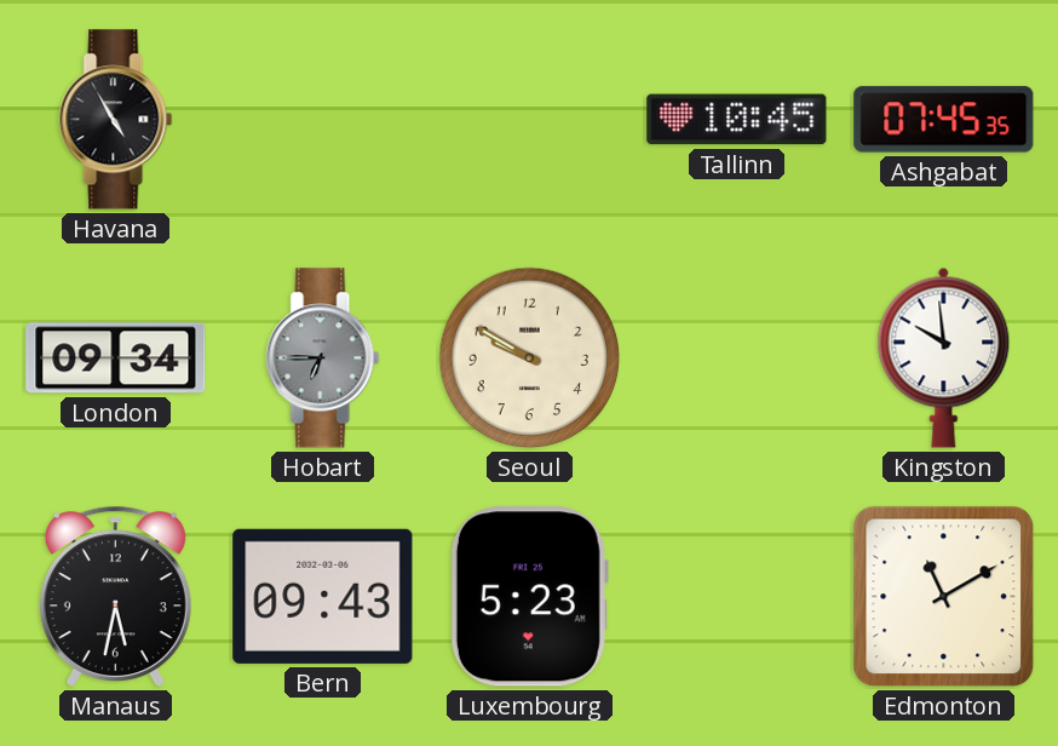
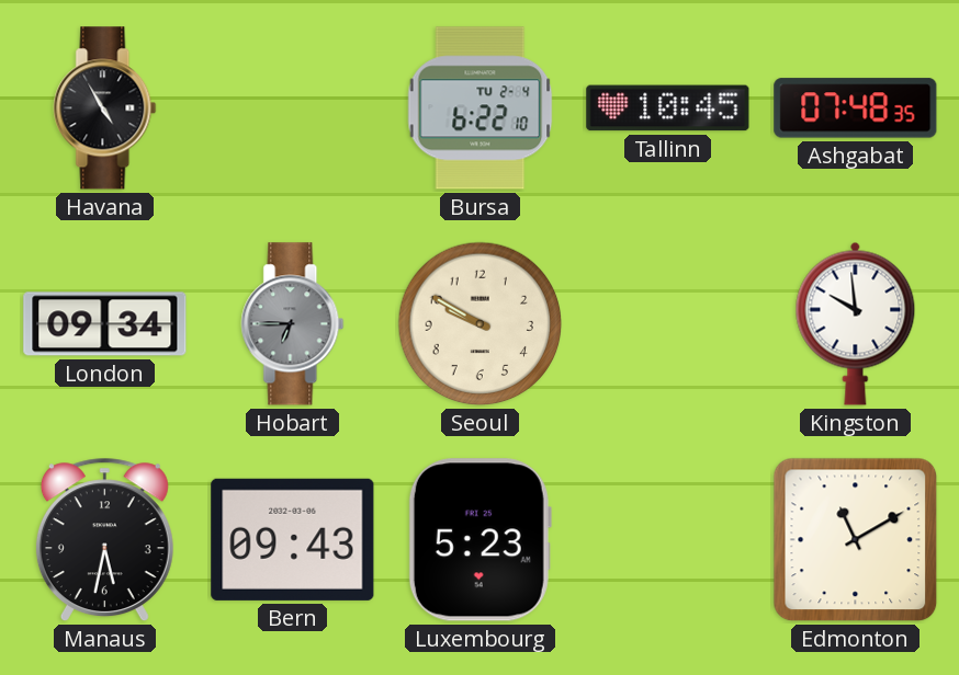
Bursa: none -> 6:22 (481, 108)
Ashgabat: 07:45 -> 07:48 (856, 108)
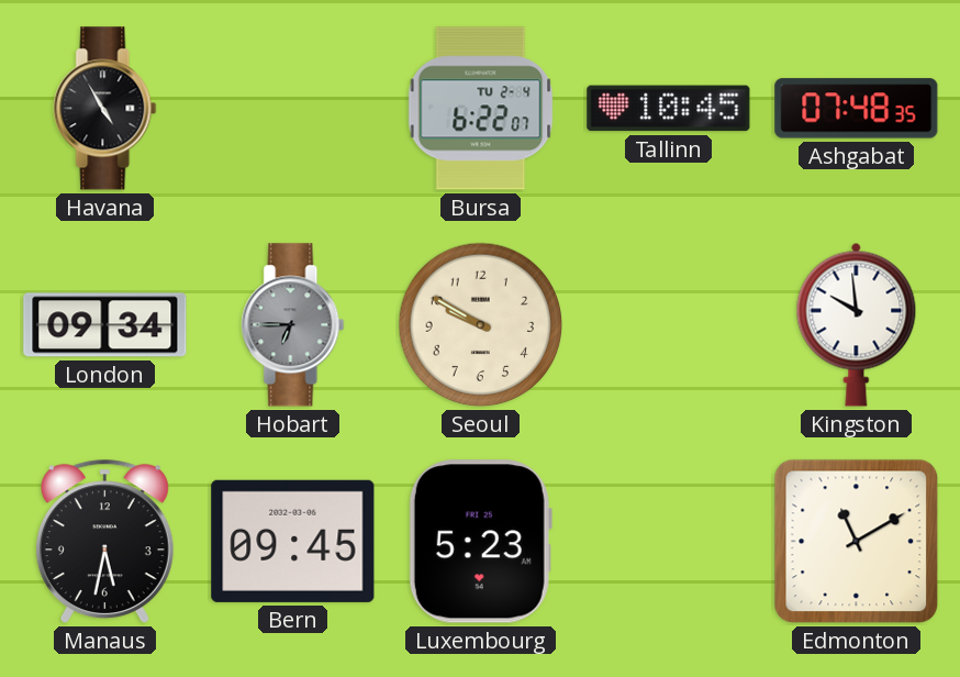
Bursa: 6:22:10 -> 6:22:07 (481, 109)
Bern: 09:43 -> 09:45 (293, 541)
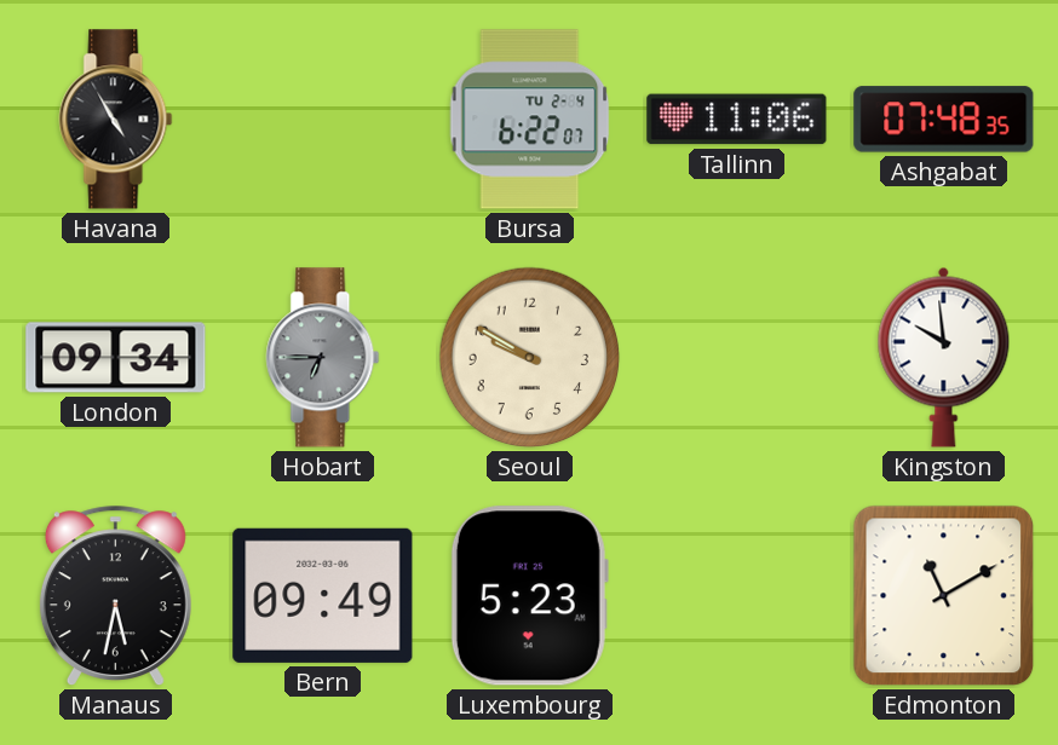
Tallinn: 10:45 -> 11:06 (737, 120)
Bern: 09:45 -> 09:49 (323, 595)
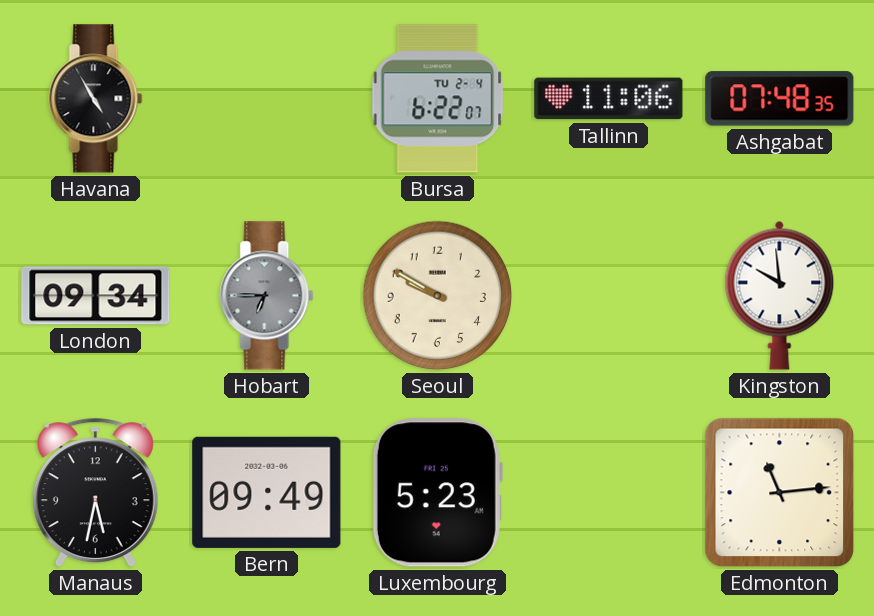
Edmonton: 11:10 -> 11:14 (780, 493)
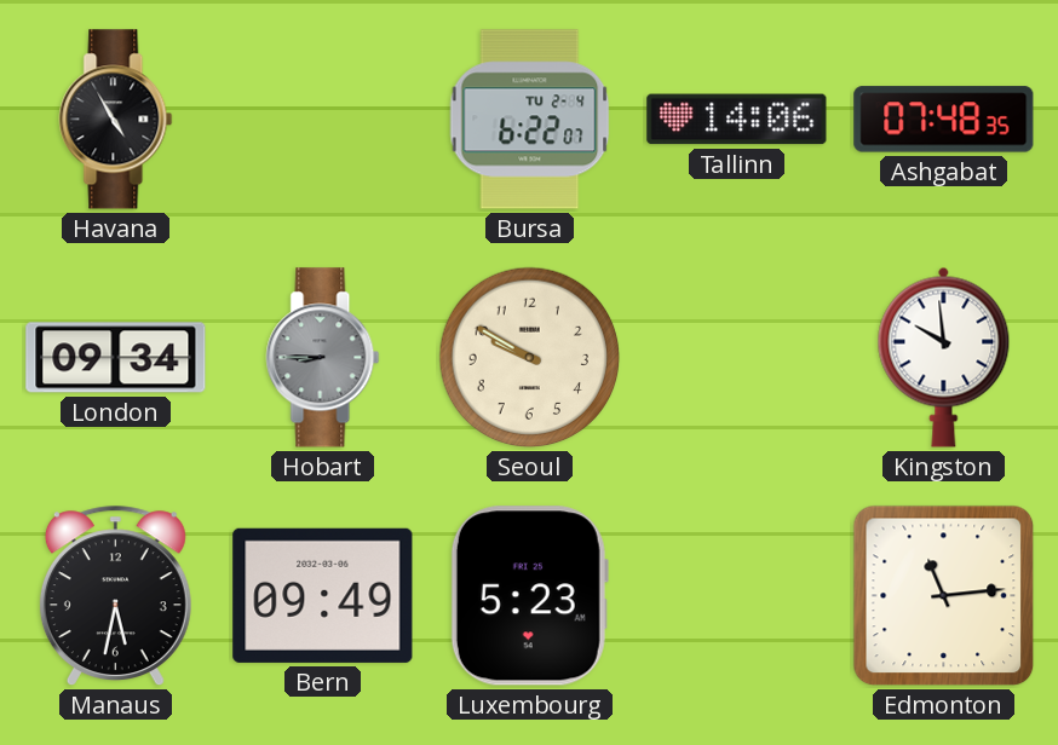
Tallinn: 11:06 -> 14:06 (737, 120)
Hobart: 6:45 -> 8:45 (323, 358)
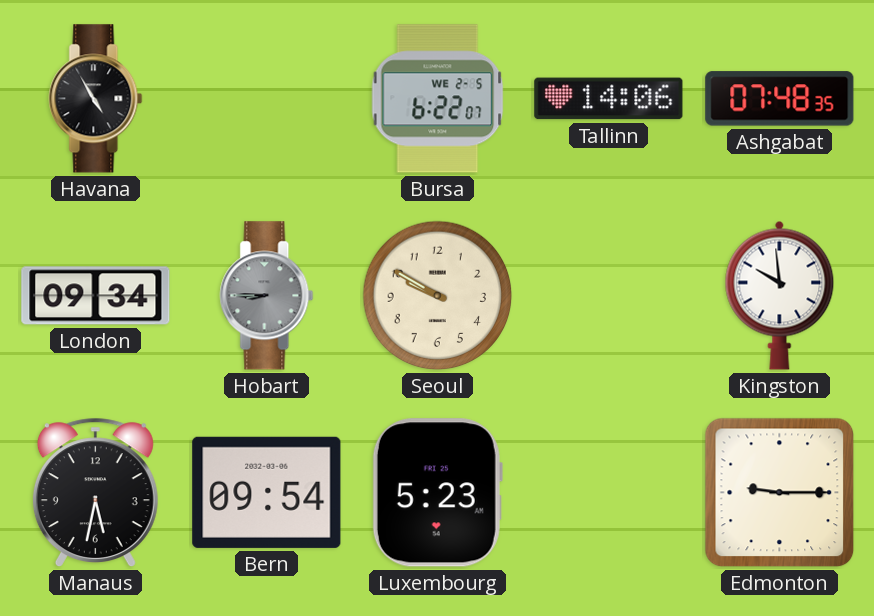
Bursa date: TU 2-4 -> WE 2-5 (438, 99)
Bern: 09:49 -> 09:54 (267, 492)
Edmonton: 11:14 -> 9:15 (780, 493)
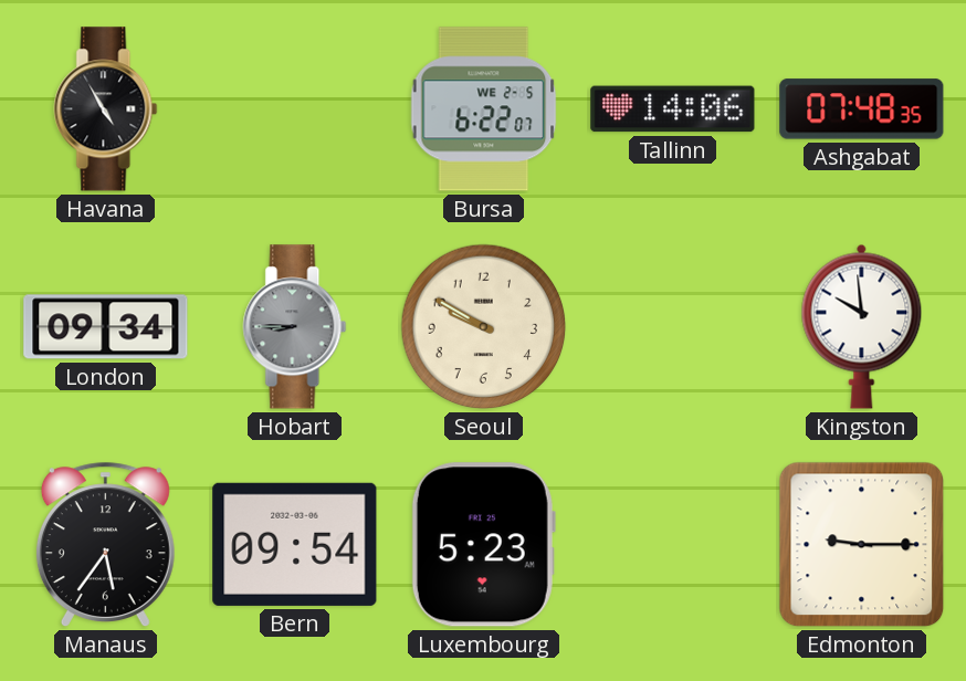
Manaus: 5:32 -> 5:36 (105, 545)
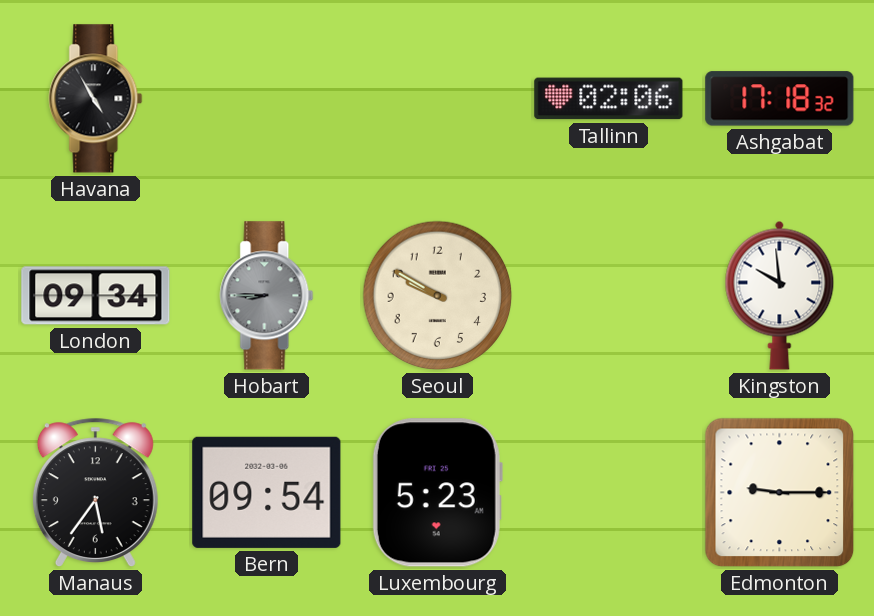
Bursa: 6:22 -> none (484, 109)
Tallinn: 14:06 -> 02:06 (609, 99)
Ashgabat: 07:48 -> 17:18 (780, 99)
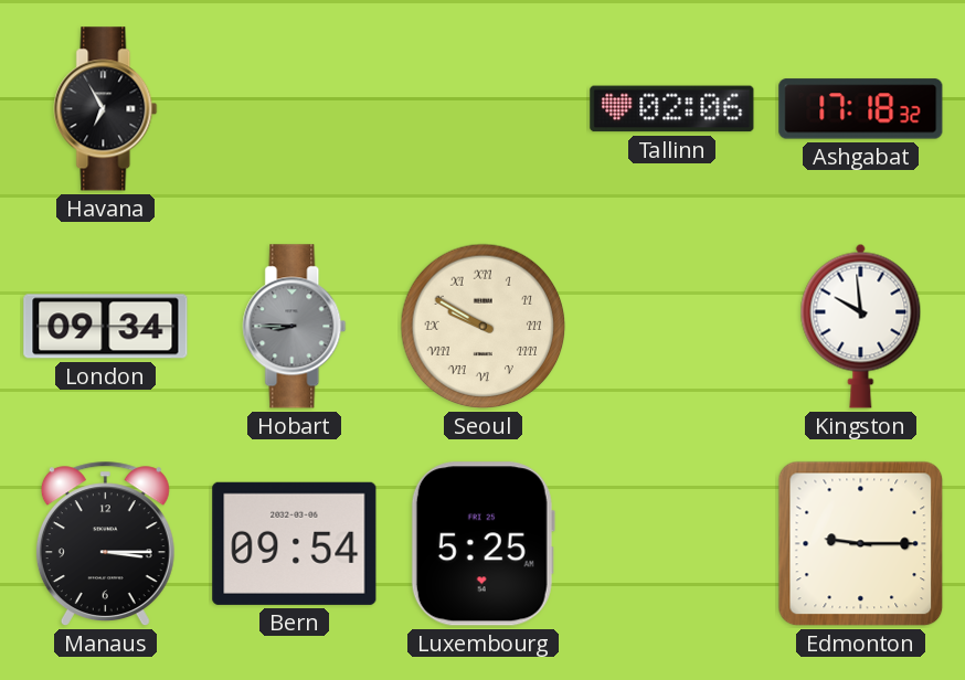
Havana: 4:55 -> 6:55 (106, 109)
Seoul numerals: Arabic -> Roman (484, 327)
Manaus: 5:36 -> 3:15 (105, 544)
Luxembourg: 5:23 -> 5:25 (482, 544)
